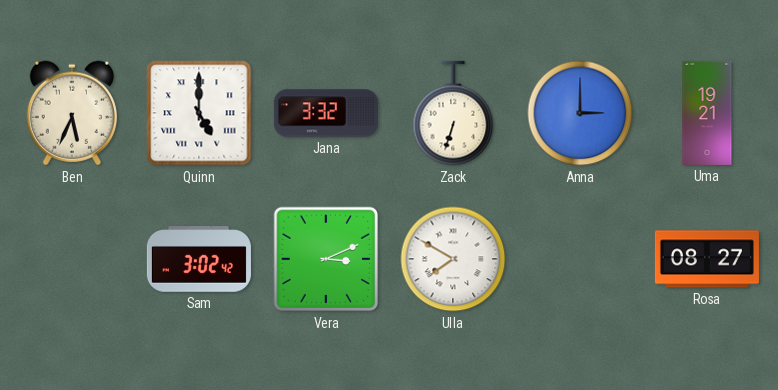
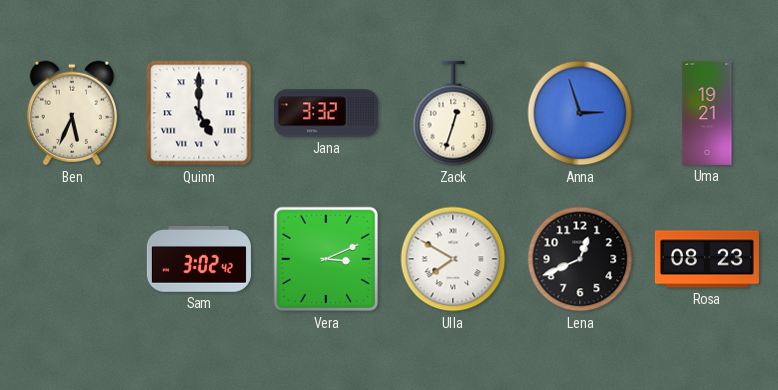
Zack: 6:33 -> 12:33 (453, 113)
Anna: 3:00 -> 2:57 (580, 113)
Lena: none -> 12:41 (580, 259)
Rosa: 08:27 -> 08:23 (707, 259)
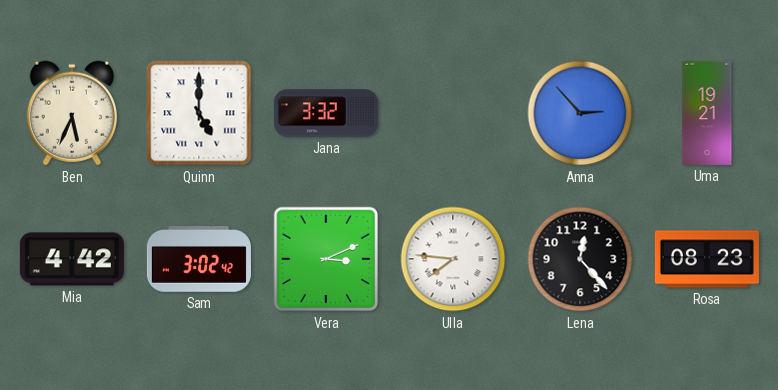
Zack: 12:33 -> none (453, 113)
Anna: 2:57 -> 2:53 (580, 113)
Mia: none -> 4:42 (72, 259)
Ulla: 7:50 -> 7:46 (453, 259)
Lena: 12:41 -> 12:23 (580, 259)
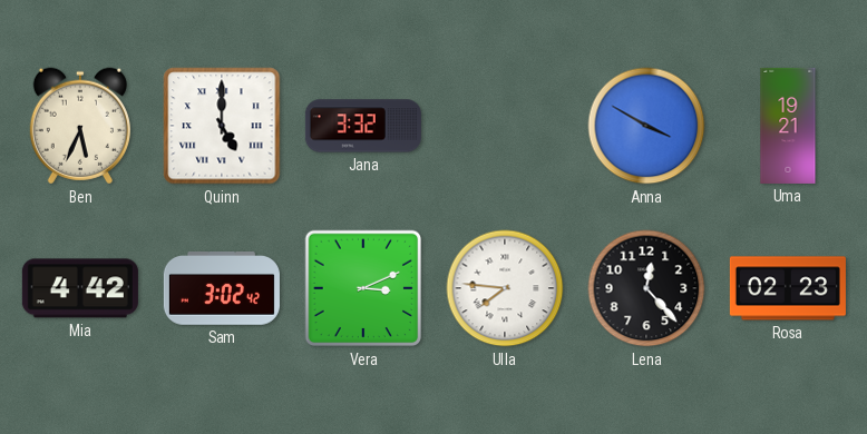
Anna: 2:53 -> 3:50 (646, 126)
Rosa: 08:23 -> 02:23 (788, 288)
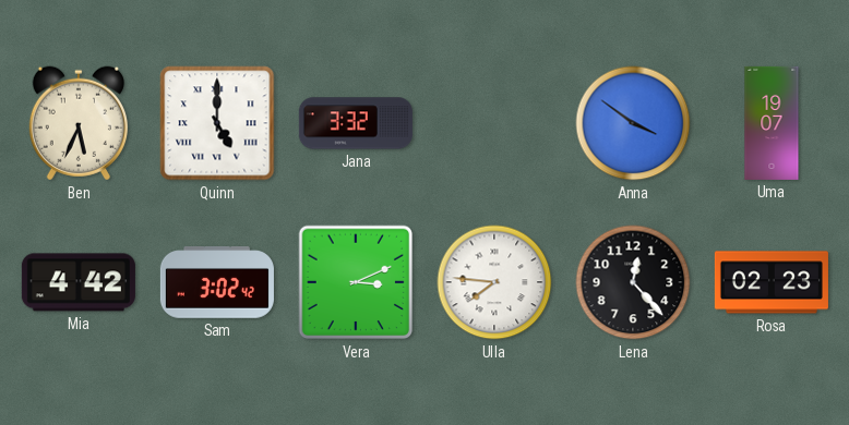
Anna: 3:50 -> 3:51 (633, 123)
Uma: 19:21 -> 19:07 (772, 123)
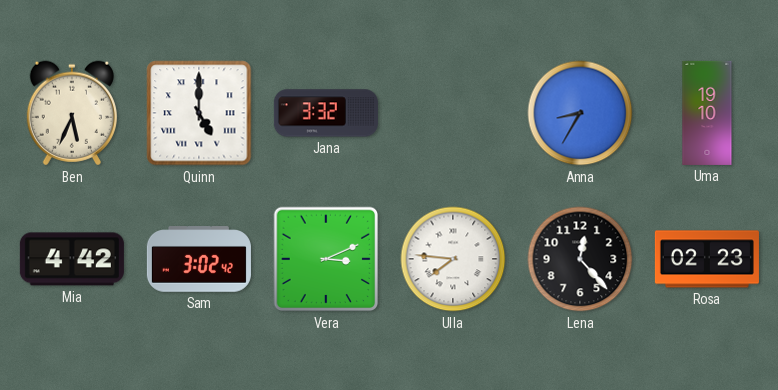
Anna: 3:51 -> 8:35 (580, 113)
Uma: 19:07 -> 19:10 (707, 113)
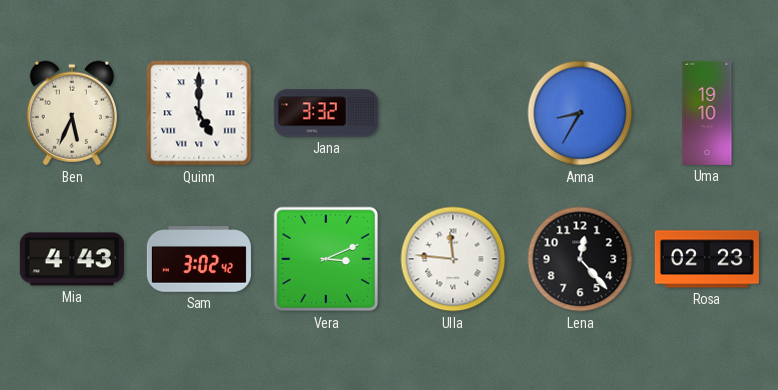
Mia: 4:42 -> 4:43 (72, 259)
Ulla: 7:46 -> 11:46 (453, 259)
